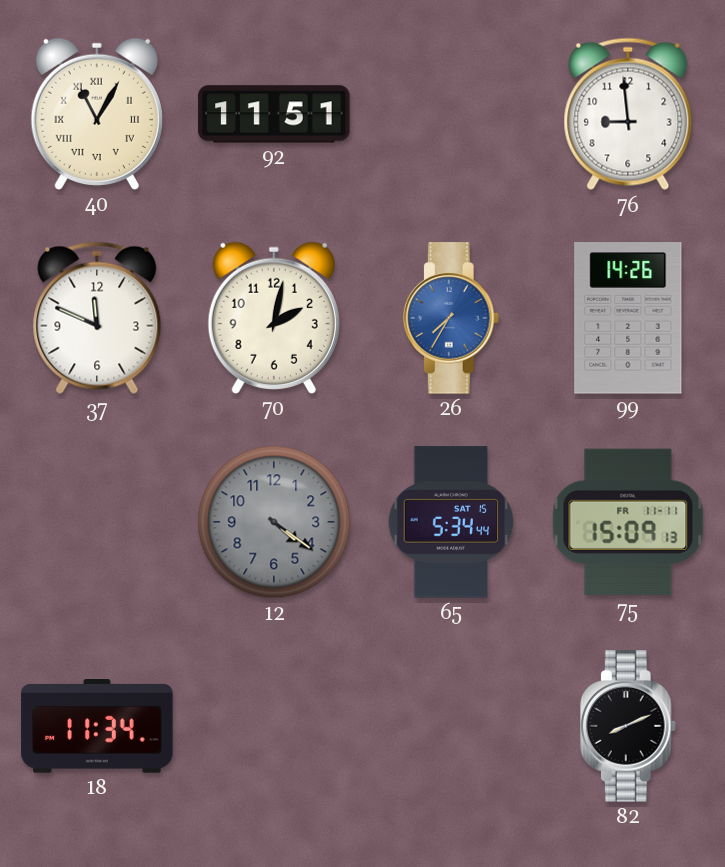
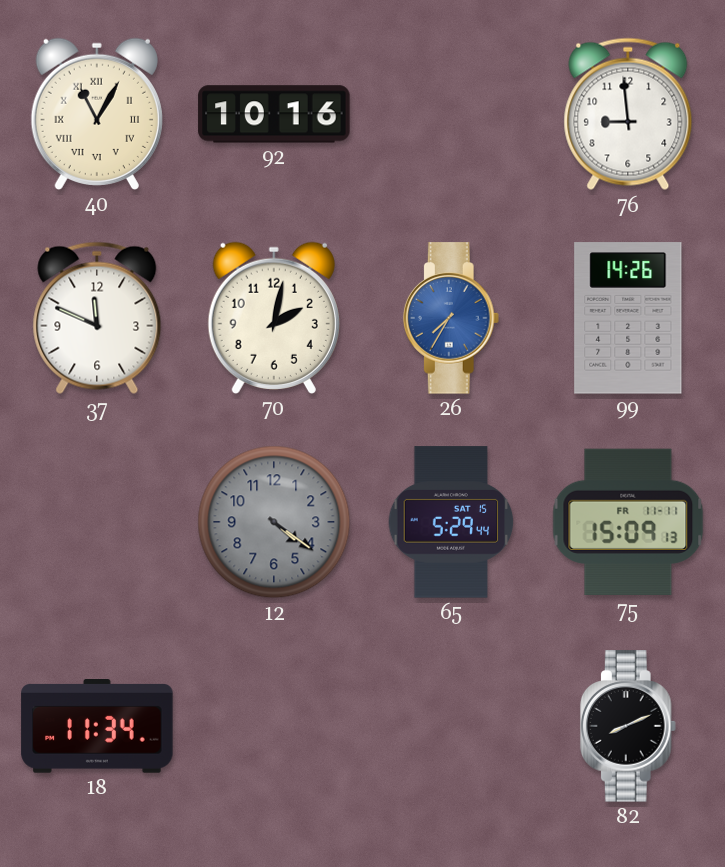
92: 11:51 -> 10:16 (274, 114)
65: 5:34 -> 5:29 (451, 522)
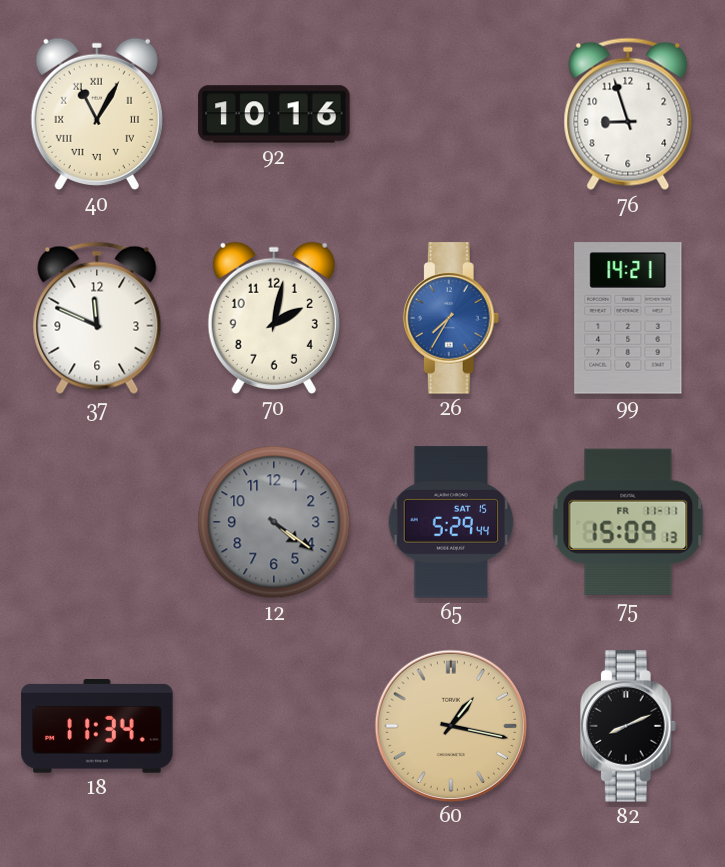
76: 8:59 -> 8:57 (628, 114)
99: 14:26 -> 14:21 (628, 318)
60: none -> 1:17 (450, 725)
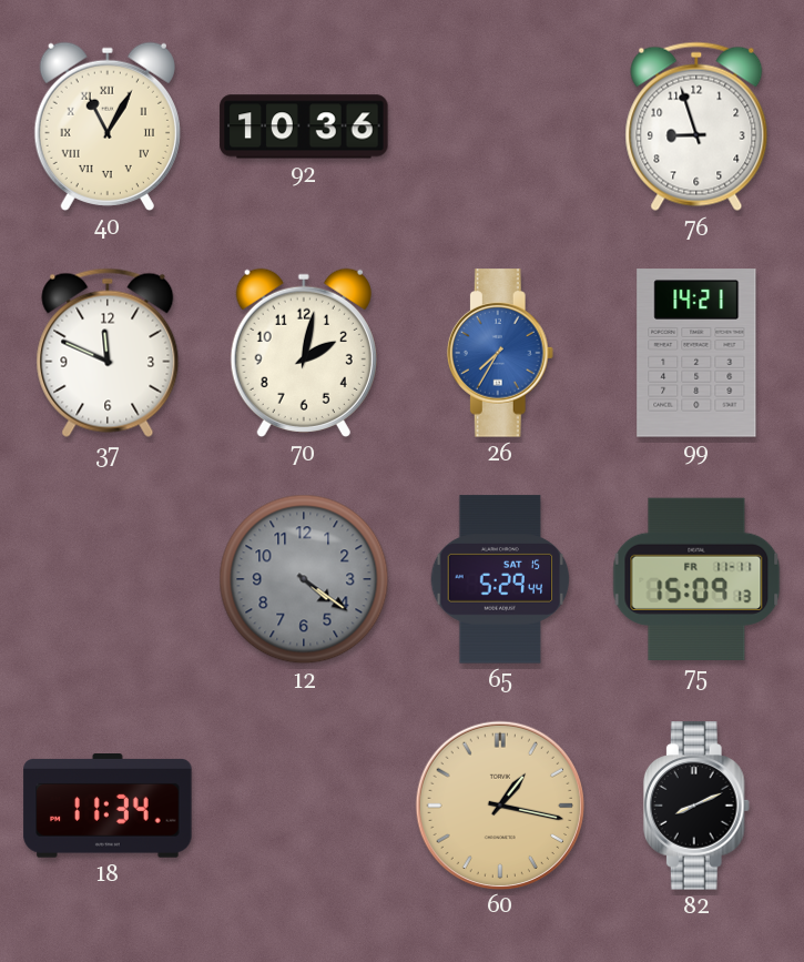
92: 10:16 -> 10:36 (304, 126)
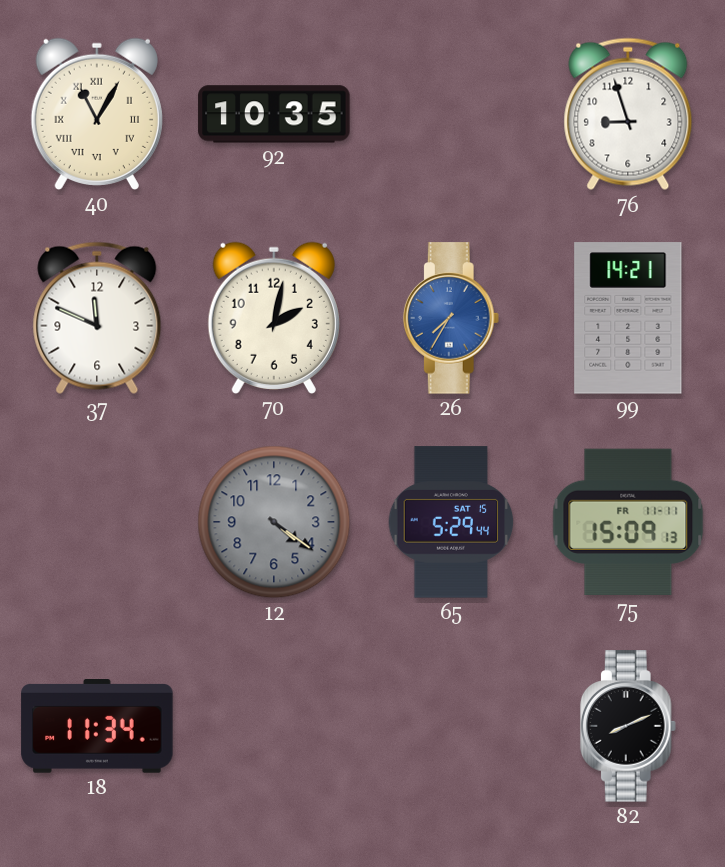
92: 10:36 -> 10:35 (274, 114)
60: 1:17 -> none (499, 804)
